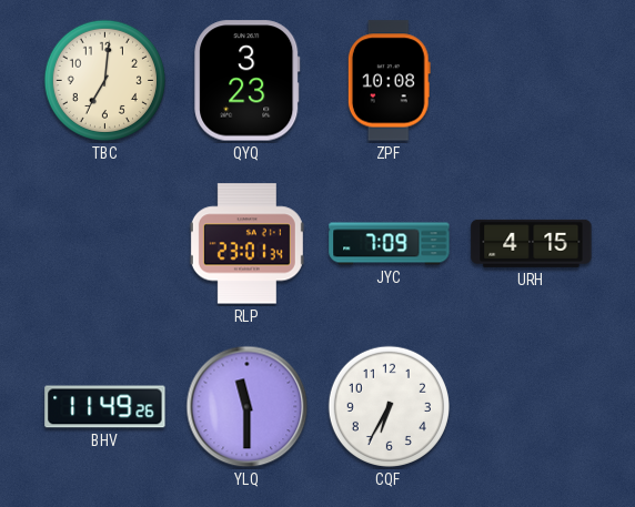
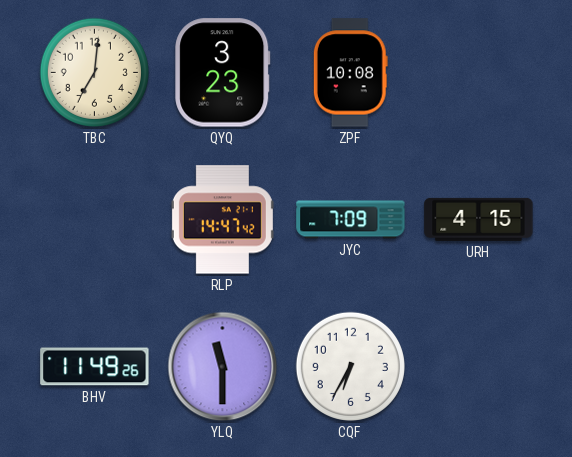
RLP: 23:01 -> 14:47 (222, 220)
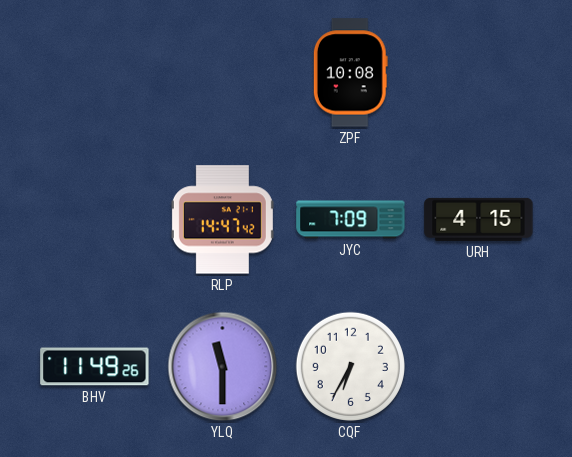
TBC: 7:01 -> none (94, 72)
QYQ: 3:23 -> none (223, 73)
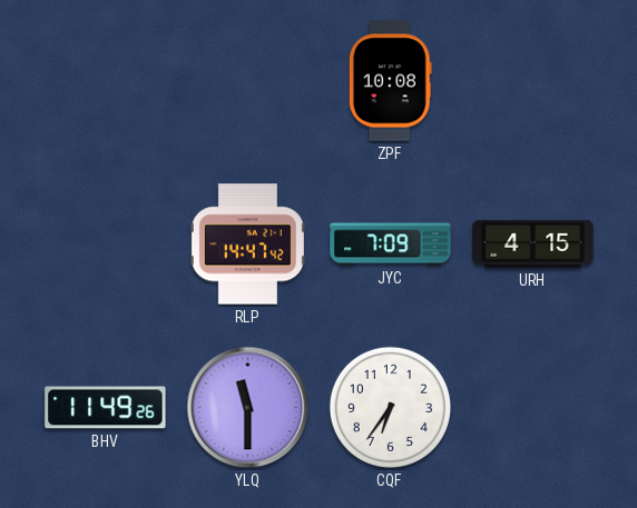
CQF: 6:35 -> 6:36 (390, 407)
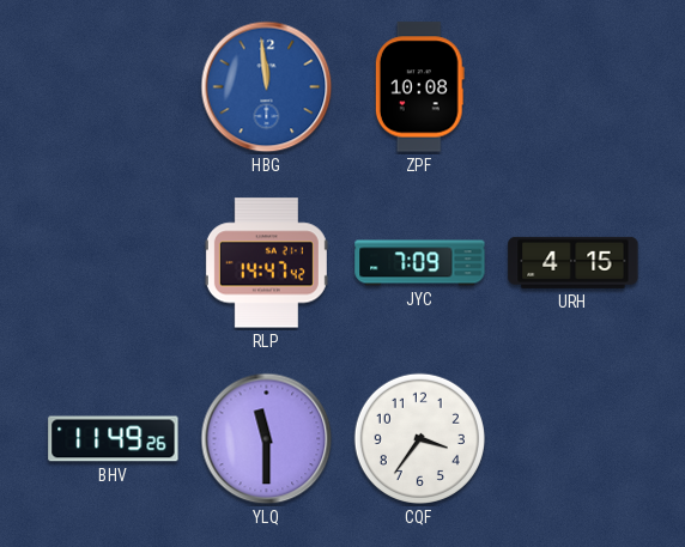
HBG: none -> 11:59 (267, 87)
CQF: 6:36 -> 3:36 (419, 438)
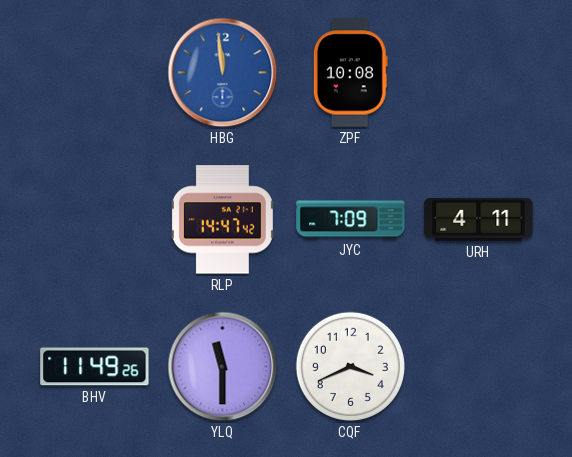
URH: 4:15 -> 4:11 (479, 219)
CQF: 3:36 -> 3:41 (350, 366)
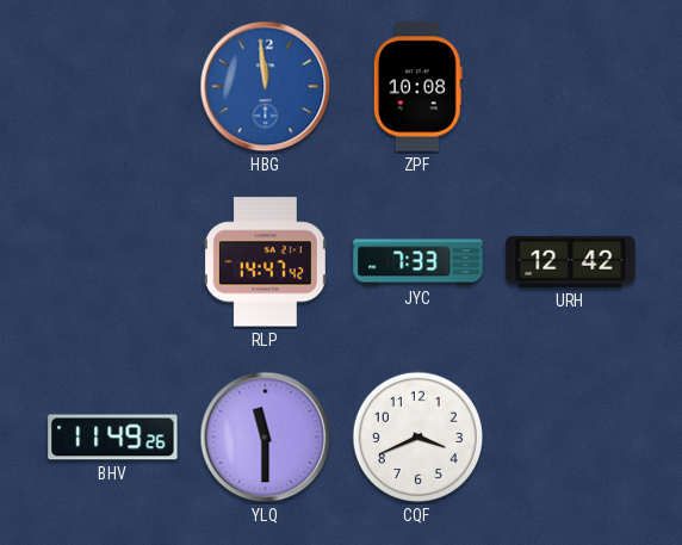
JYC: 7:09 -> 7:33 (418, 262)
URH: 4:11 -> 12:42 (571, 261)
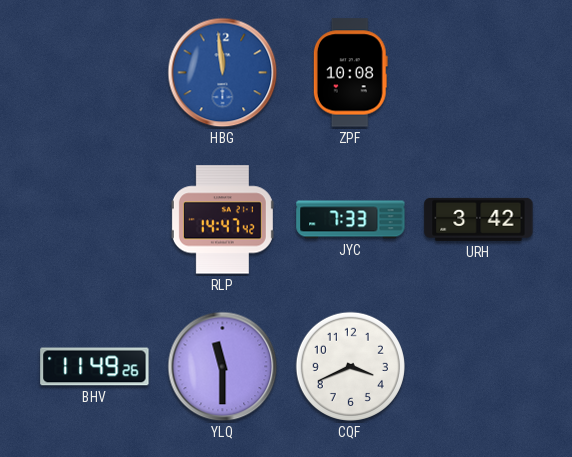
URH: 12:42 -> 3:42 (479, 219)
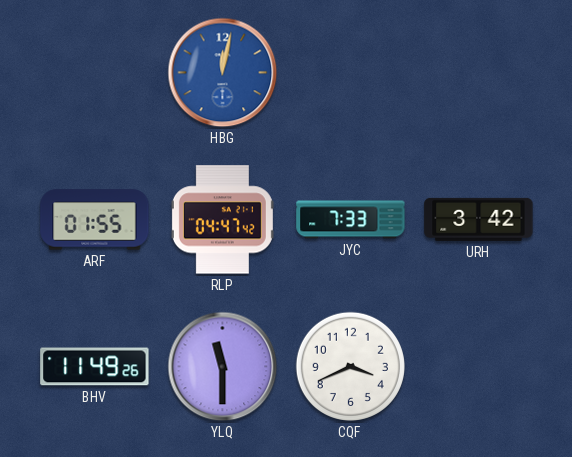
HBG: 11:59 -> 12:02 (223, 73)
ZPF: 10:08 -> none (350, 73)
ARF: none -> 01:55 (95, 220)
RLP: 14:47 -> 04:47 (222, 220)
